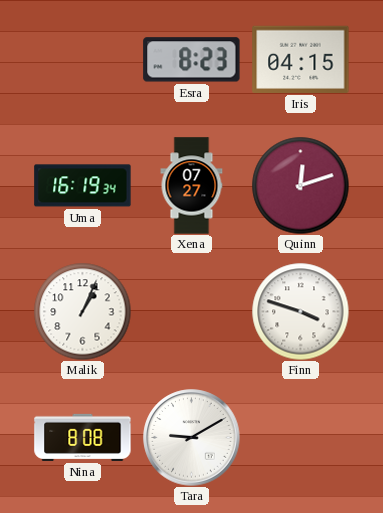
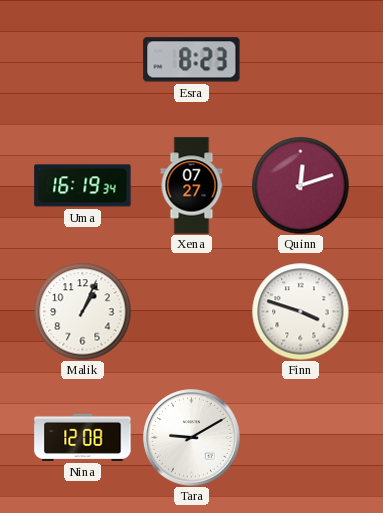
Iris: 04:15 -> none (301, 59)
Nina: 8:08 -> 12:08 (83, 437)
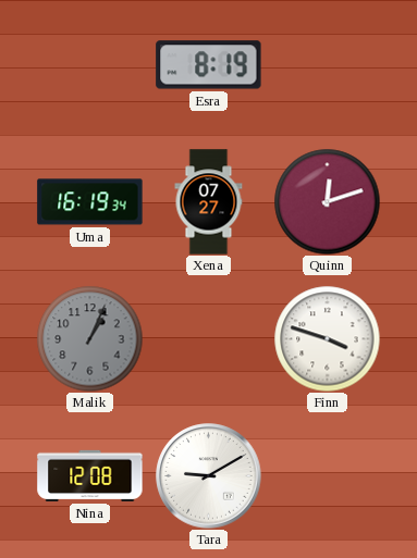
Esra: 8:23 -> 8:19 (209, 65)
Malik dial: white -> grey (89, 338)
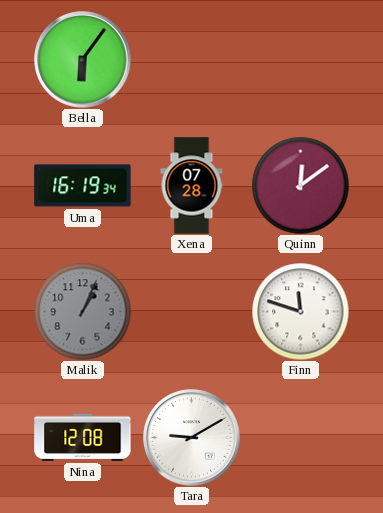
Bella: none -> 6:06 (83, 60)
Esra: 8:19 -> none (209, 65)
Xena: 07:27 -> 07:28 (192, 186)
Quinn: 12:12 -> 12:09 (300, 185)
Finn: 3:48 -> 11:48 (300, 311)
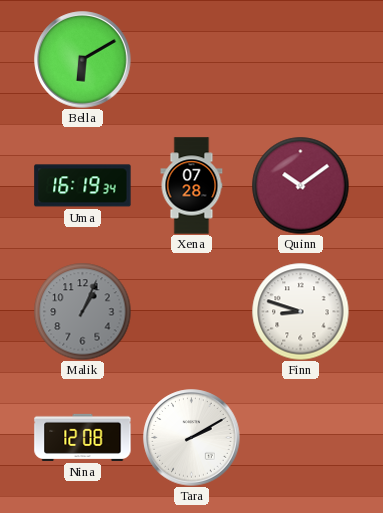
Bella: 6:06 -> 6:10 (83, 60)
Quinn: 12:09 -> 10:09 (300, 185)
Finn: 11:48 -> 8:48 (300, 311)
Tara: 9:10 -> 2:10 (192, 438)
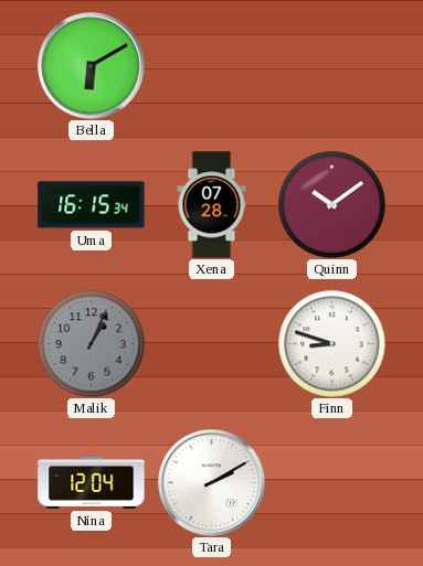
Uma: 16:19 -> 16:15 (92, 205)
Nina: 12:08 -> 12:04 (92, 482)
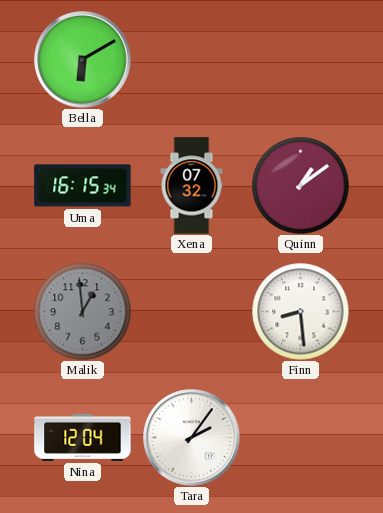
Xena: 07:28 -> 07:32 (192, 186)
Quinn: 10:09 -> 1:09 (300, 185)
Malik: 1:04 -> 12:59 (82, 311)
Finn: 8:48 -> 8:29 (300, 311)
Tara: 2:10 -> 2:06 (192, 438)
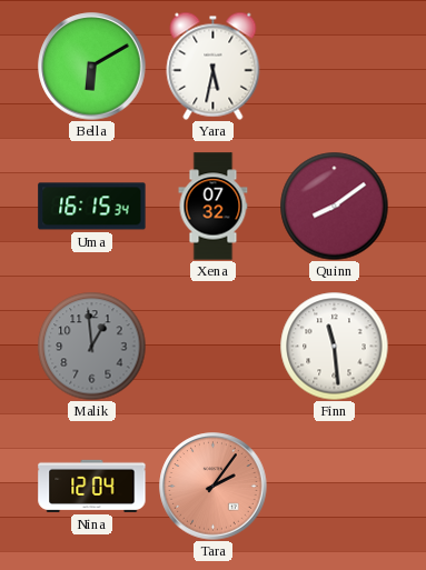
Yara: none -> 5:32 (214, 66)
Quinn: 1:09 -> 8:09 (334, 206)
Finn: 8:29 -> 11:29 (334, 346)
Tara dial: white -> salmon (214, 487)
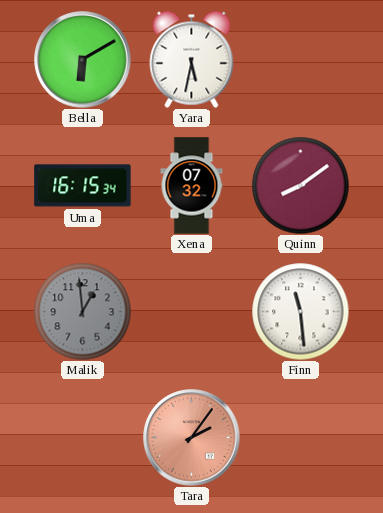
Nina: 12:04 -> none (92, 486)
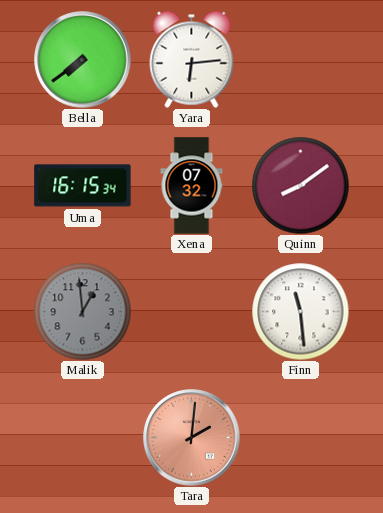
Bella: 6:10 -> 7:39 (83, 60)
Yara: 5:32 -> 6:14 (192, 59)
Tara: 2:06 -> 2:01 (192, 438)
